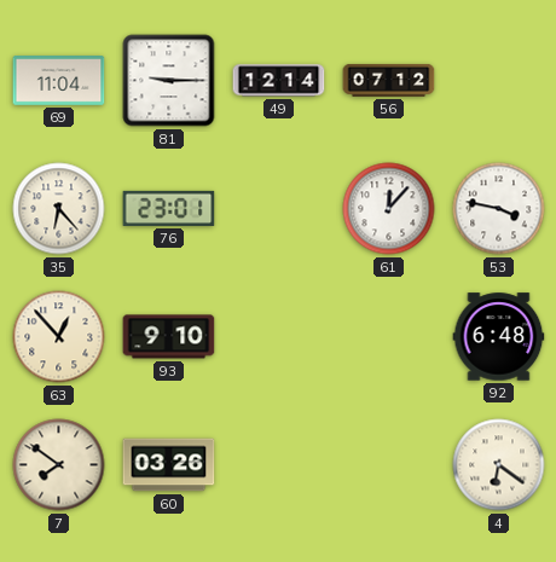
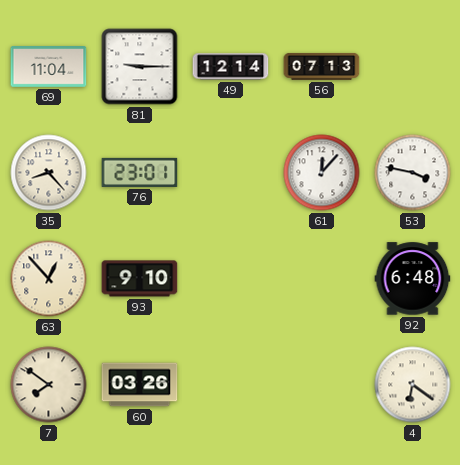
56: 07:12 -> 07:13 (322, 66)
35: 6:23 -> 8:23 (49, 173)
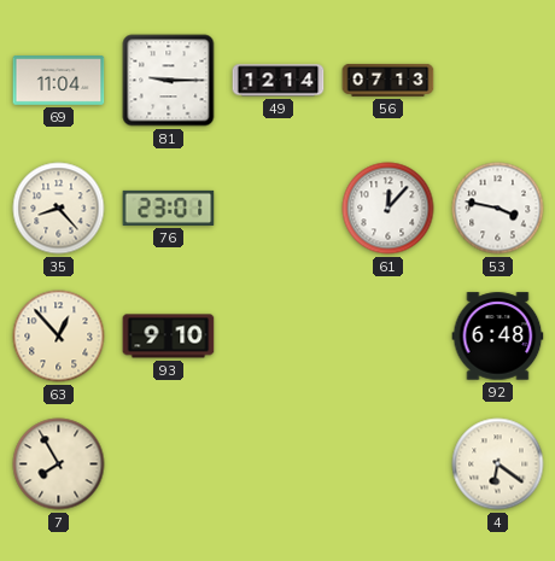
7: 7:51 -> 7:55 (59, 464)
60: 03:26 -> none (140, 385)
